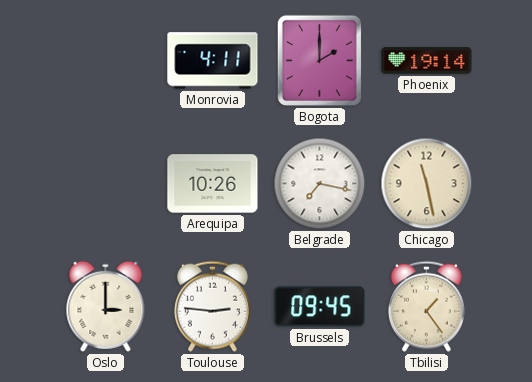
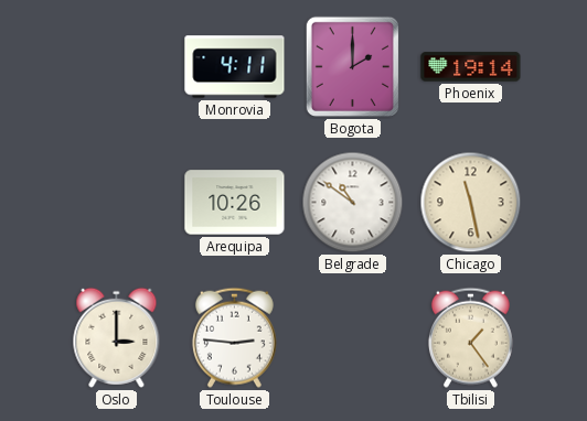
Belgrade: 7:17 -> 10:51 (353, 203)
Brussels: 09:45 -> none (320, 307)
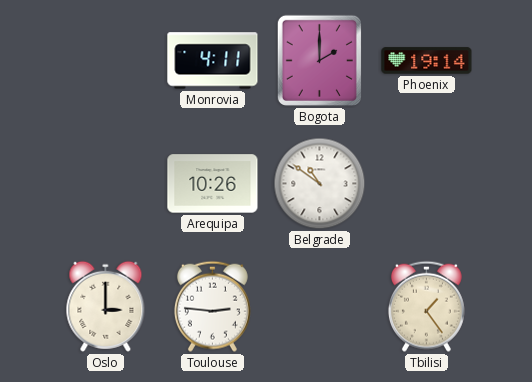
Chicago: 11:28 -> none (471, 203)
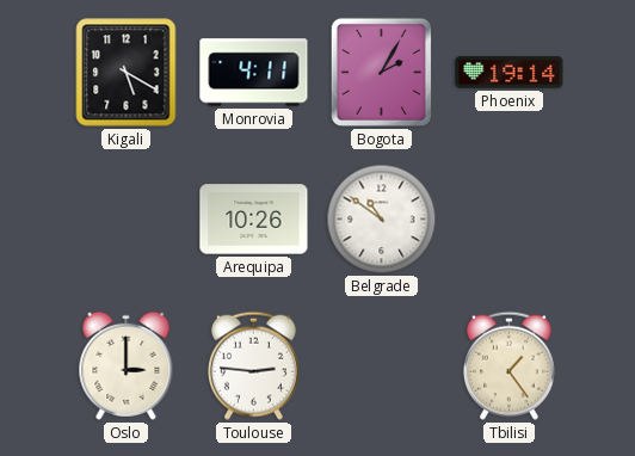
Kigali: none -> 5:20 (127, 73)
Bogota: 2:00 -> 2:05 (381, 72)
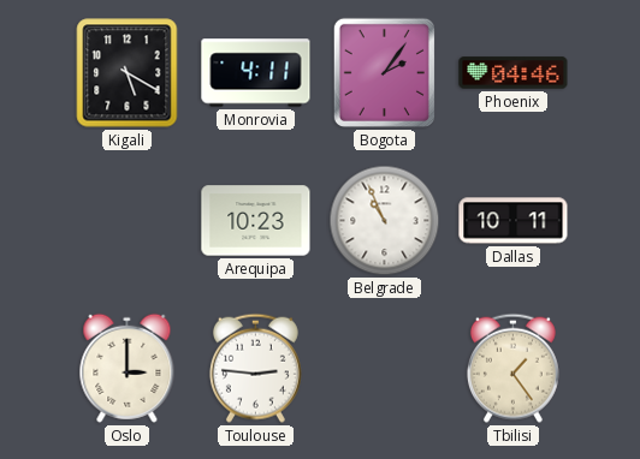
Bogota: 2:05 -> 2:06 (384, 72)
Phoenix: 19:14 -> 04:46 (514, 73)
Arequipa: 10:26 -> 10:23 (256, 221)
Belgrade: 10:51 -> 10:56 (385, 221)
Dallas: none -> 10:11 (514, 221)
